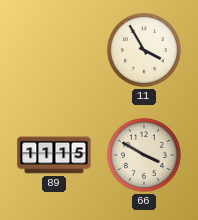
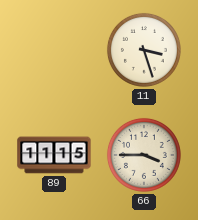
11: 3:55 -> 3:27 (144, 50)
66: 3:50 -> 3:45 (144, 155)
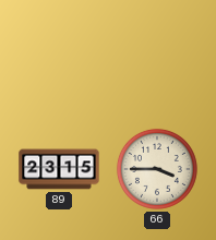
11: 3:27 -> none (144, 50)
89: 11:15 -> 23:15 (59, 169)
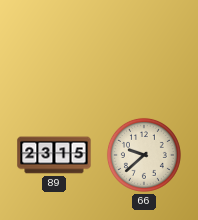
66: 3:45 -> 9:38 (144, 155)
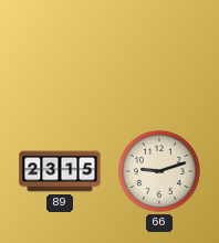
66: 9:38 -> 9:12 (159, 171)
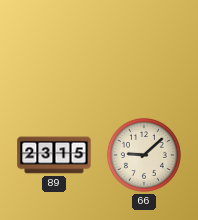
66: 9:12 -> 9:08 (144, 155)
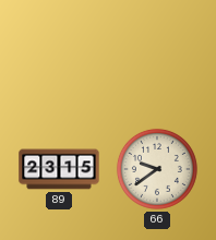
66: 9:08 -> 9:39 (157, 169)
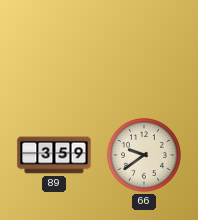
89: 23:15 -> 3:59 (54, 155)
